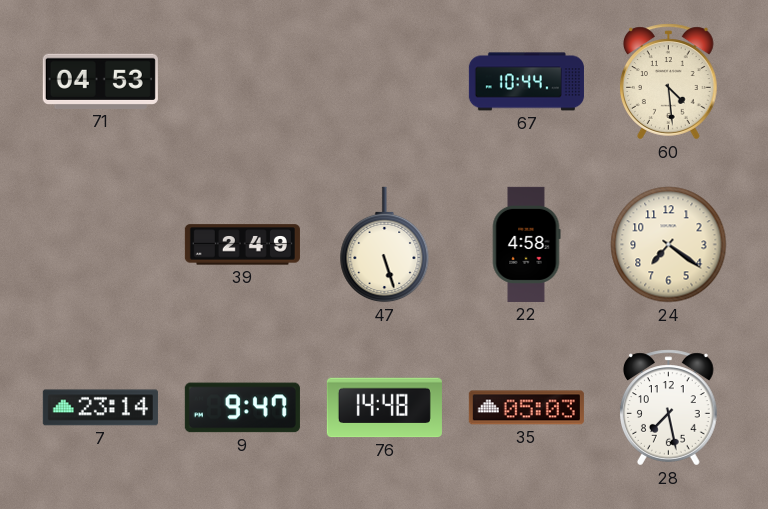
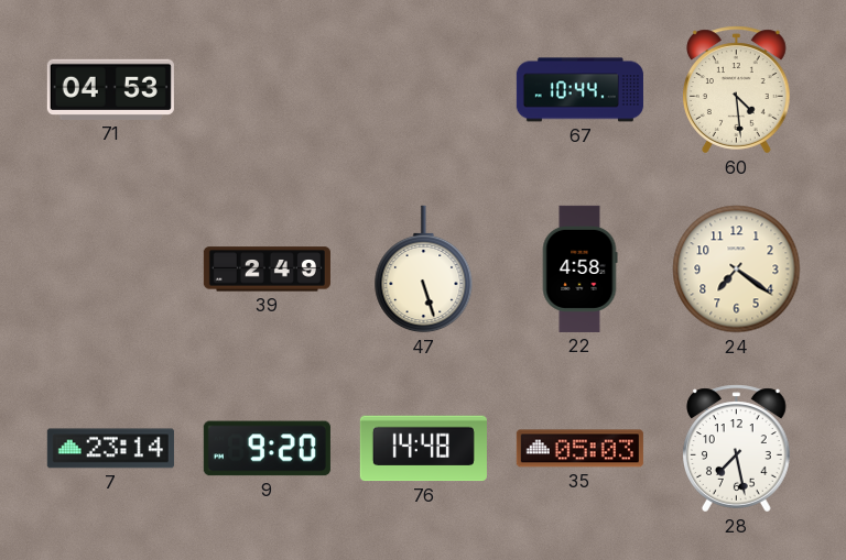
9: 9:47 -> 9:20 (267, 449)
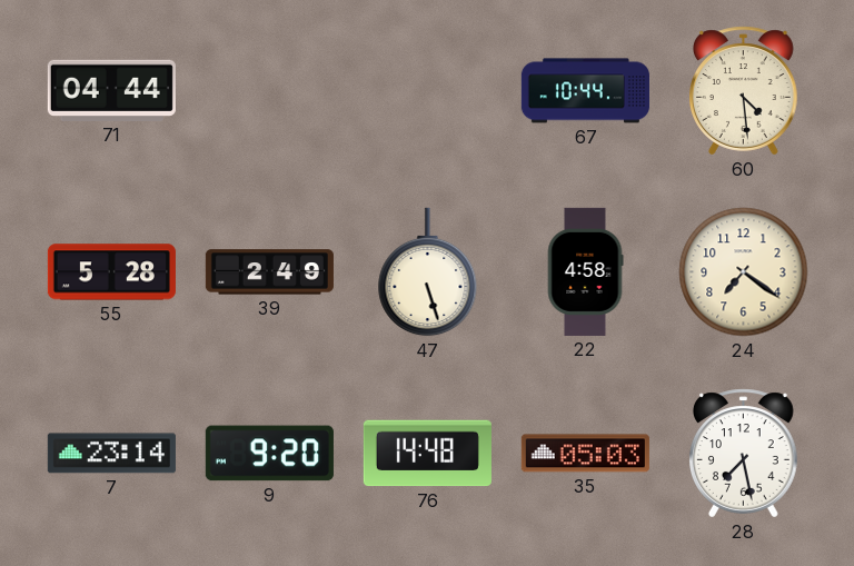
71: 04:53 -> 04:44 (111, 90)
55: none -> 5:28 (111, 272)
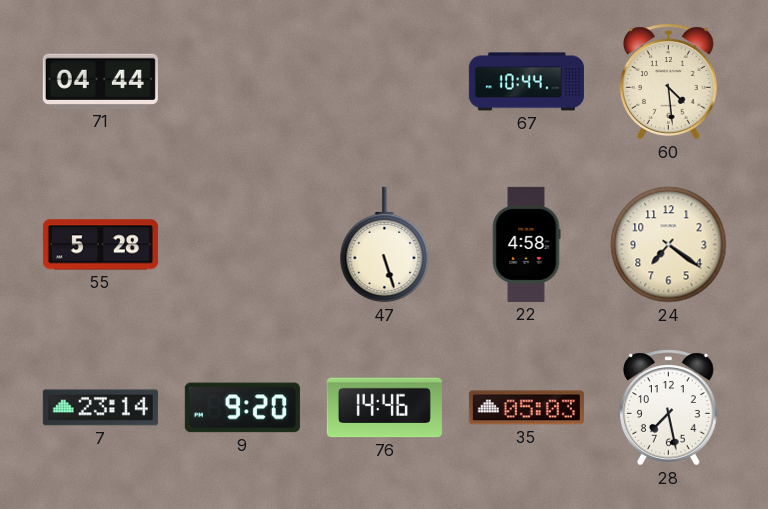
39: 2:49 -> none (269, 272)
76: 14:48 -> 14:46 (384, 408)
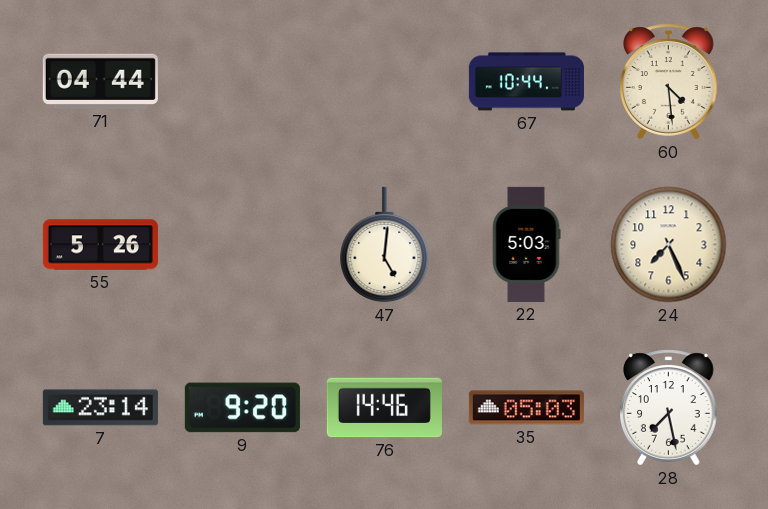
55: 5:28 -> 5:26 (100, 245)
47: 5:27 -> 5:01 (385, 245)
22: 4:58 -> 5:03 (526, 244)
24: 7:21 -> 7:26 (669, 245)
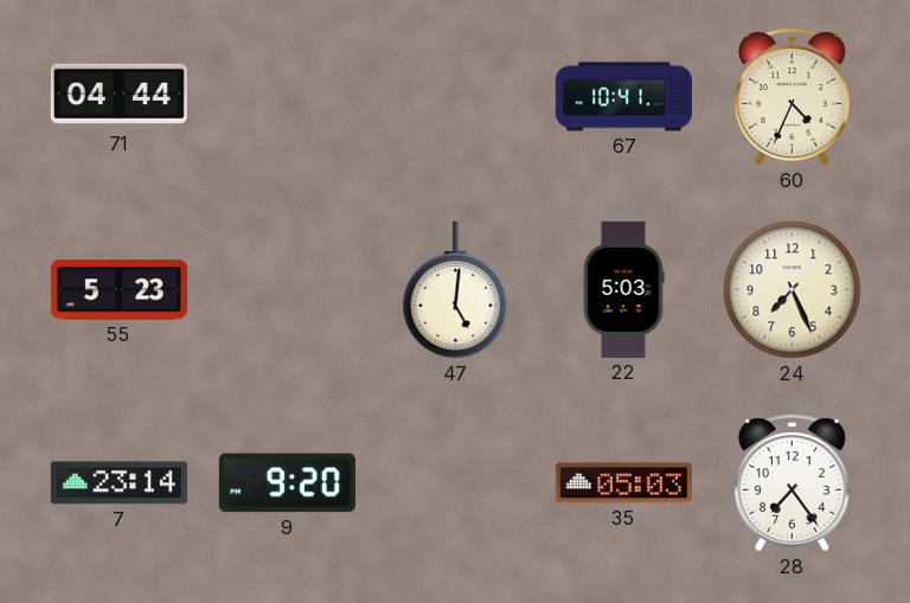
67: 10:44 -> 10:41 (623, 97)
60: 4:29 -> 4:34 (793, 97)
55: 5:26 -> 5:23 (118, 290)
76: 14:46 -> none (384, 408)
28: 7:28 -> 7:24 (793, 483)
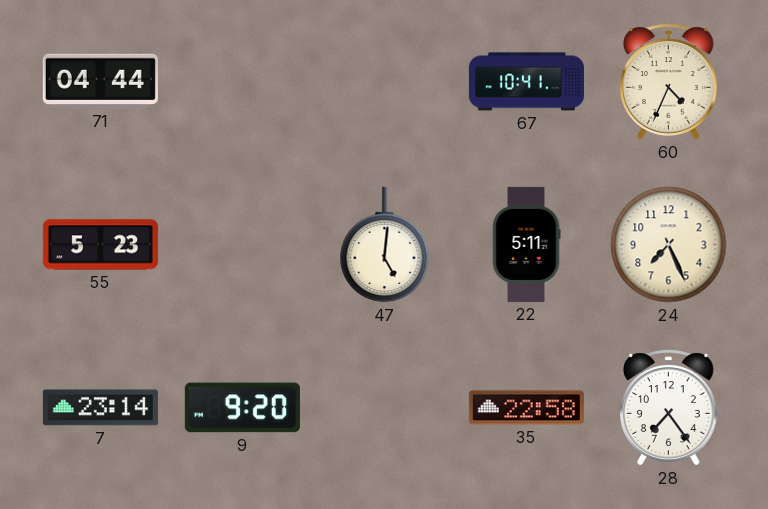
22: 5:03 -> 5:11 (526, 244)
35: 05:03 -> 22:58 (526, 408)
